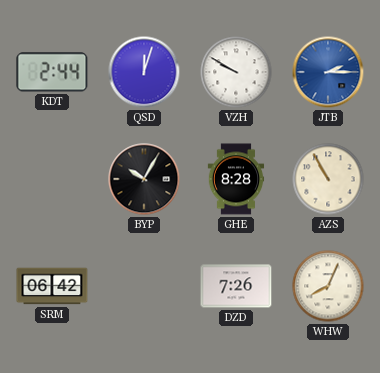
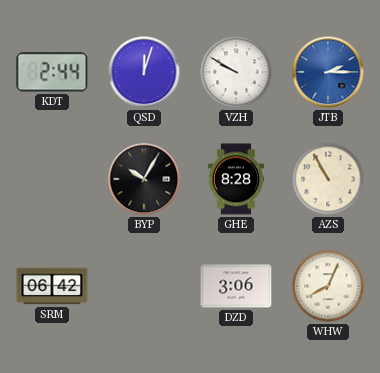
DZD: 7:26 -> 3:06 (236, 286)
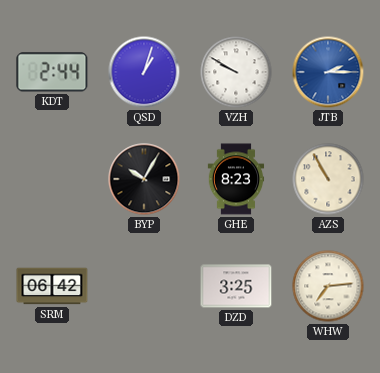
QSD: 12:03 -> 1:03 (144, 72)
GHE: 8:28 -> 8:23 (236, 179)
DZD: 3:06 -> 3:25 (236, 286)
WHW: 8:04 -> 7:14 (328, 286)
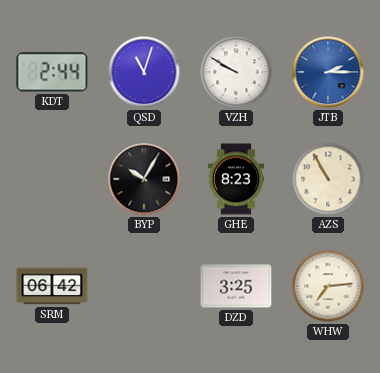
QSD: 1:03 -> 11:03 (144, 72)
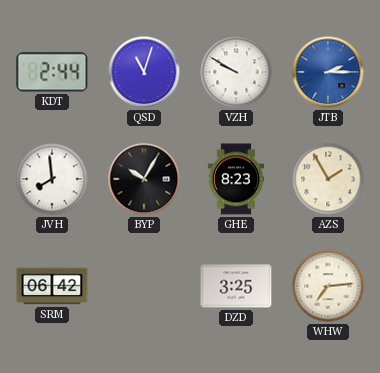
JVH: none -> 7:59 (52, 179)
AZS: 10:55 -> 1:55 (328, 179)
